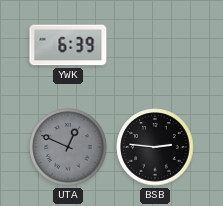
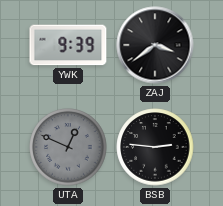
YWK: 6:39 -> 9:39 (68, 45)
ZAJ: none -> 3:39 (155, 45)
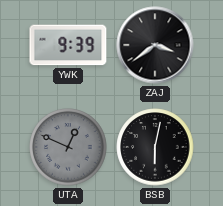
BSB: 2:46 -> 6:02 (155, 147)
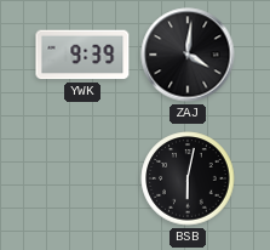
ZAJ: 3:39 -> 4:01 (188, 55)
UTA: 12:49 -> none (68, 147)
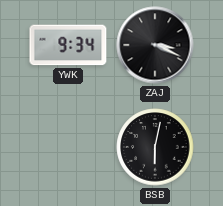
YWK: 9:39 -> 9:34 (68, 45)
ZAJ: 4:01 -> 3:19 (155, 45)
